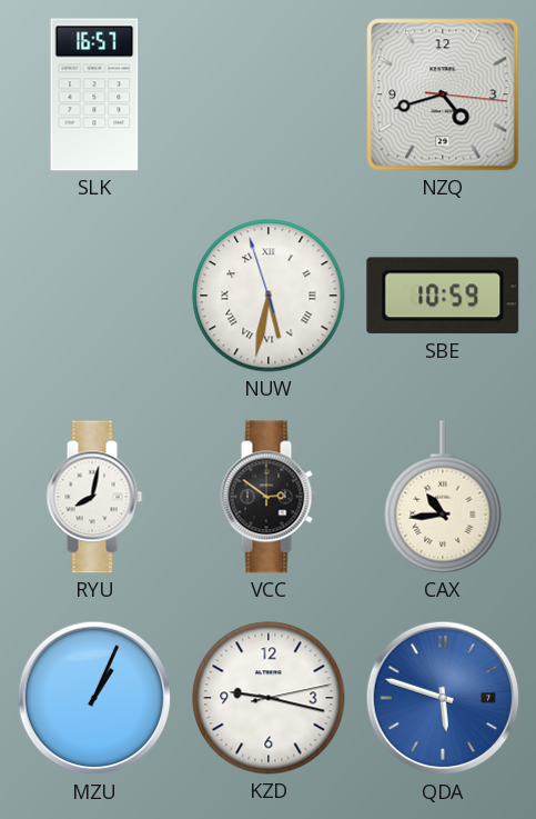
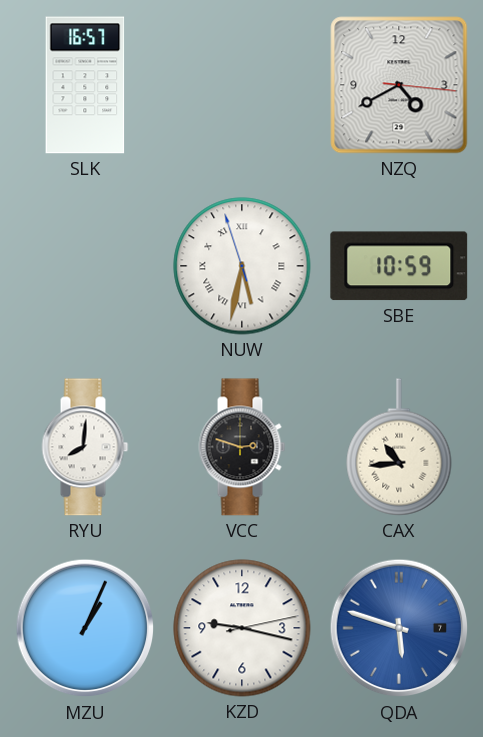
NZQ: 4:42 -> 4:40 (399, 85)
RYU: 8:02 -> 8:01 (85, 447)
VCC: 2:51 -> 2:48 (242, 447)
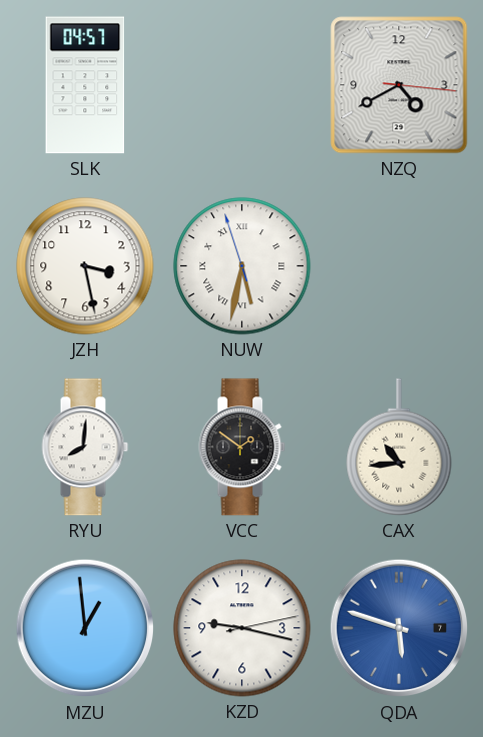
SLK: 16:57 -> 04:57 (85, 85)
JZH: none -> 3:28 (85, 266)
SBE: 10:59 -> none (399, 266)
VCC: 2:48 -> 1:51 (242, 447)
MZU: 1:04 -> 12:59 (85, 628)
